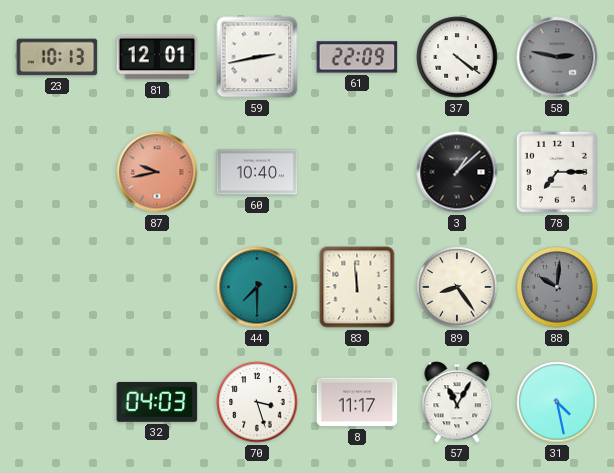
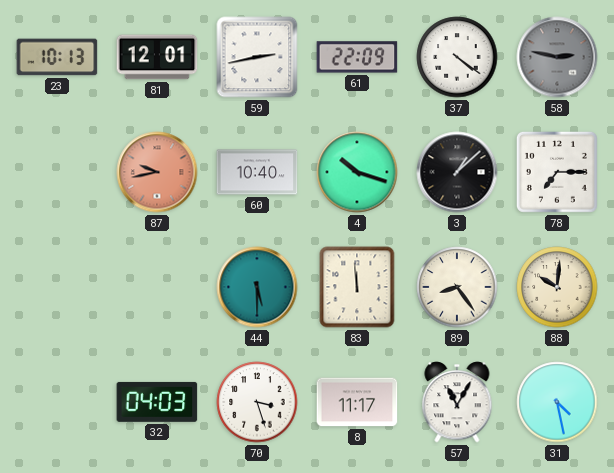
4: none -> 10:18 (357, 172)
44: 7:30 -> 5:30 (257, 287)
88 dial: grey -> cream (557, 287)
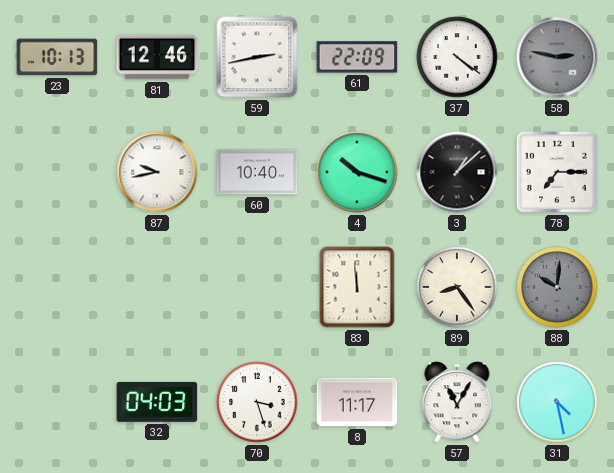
81: 12:01 -> 12:46 (157, 57)
87 dial: salmon -> white (157, 172)
44: 5:30 -> none (257, 287)
88 dial: cream -> grey (557, 287)
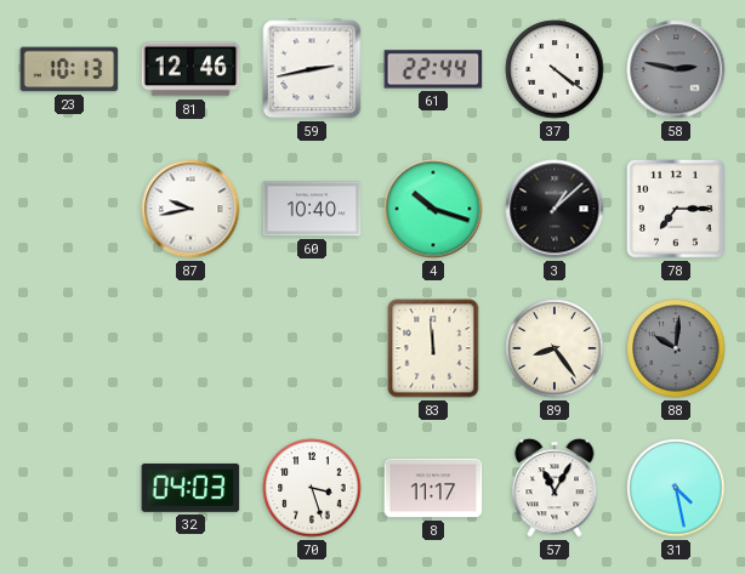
61: 22:09 -> 22:44 (433, 69)
